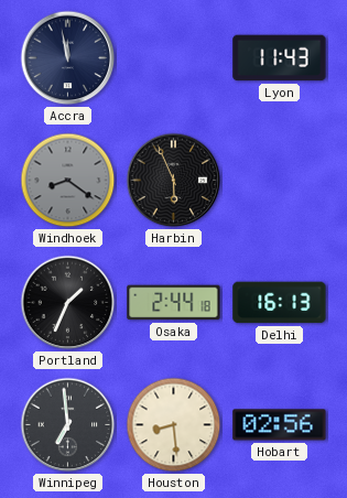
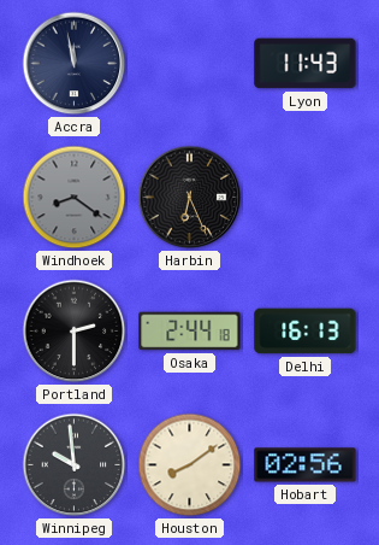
Harbin: 5:56 -> 6:26 (190, 198)
Portland: 1:34 -> 2:30 (75, 332)
Winnipeg: 6:59 -> 9:59 (75, 465)
Houston: 8:29 -> 8:09 (190, 465)
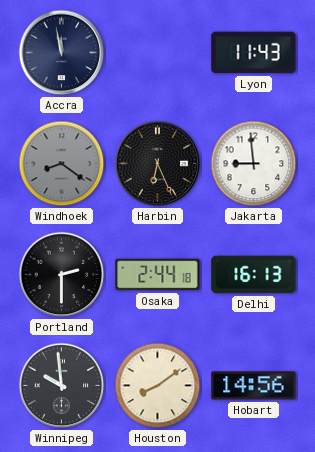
Jakarta: none -> 8:59 (254, 164)
Hobart: 02:56 -> 14:56 (254, 386)
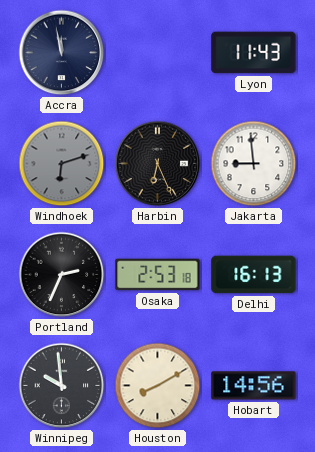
Windhoek: 8:21 -> 6:12 (62, 164)
Portland: 2:30 -> 2:34 (62, 275)
Osaka: 2:44 -> 2:53 (158, 275)
Houston: 8:09 -> 8:10 (158, 386)
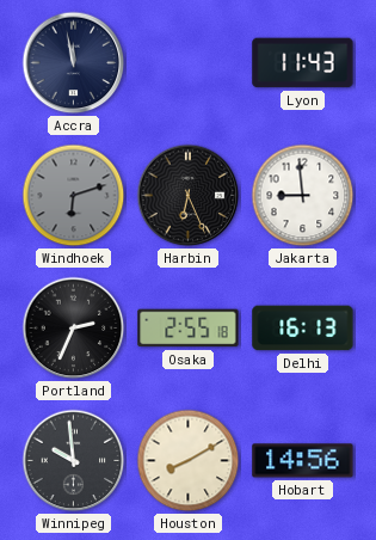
Osaka: 2:53 -> 2:55 (189, 329)
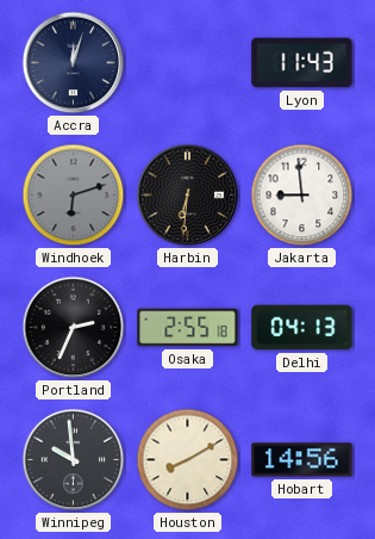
Accra: 11:58 -> 12:03 (74, 63)
Harbin: 6:26 -> 6:31 (188, 196)
Delhi: 16:13 -> 04:13 (302, 328)
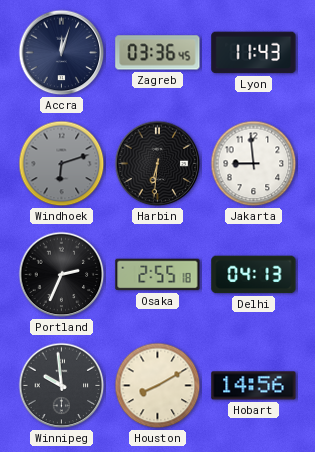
Zagreb: none -> 03:36 (158, 53)
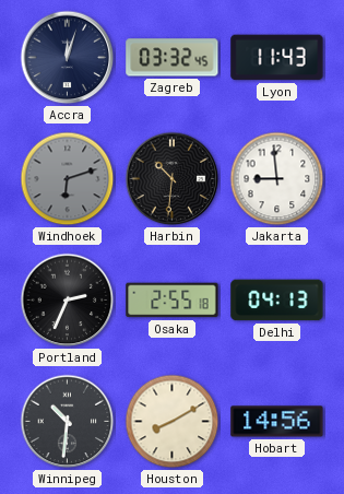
Zagreb: 03:36 -> 03:32 (173, 58)
Harbin: 6:31 -> 10:31 (173, 179)
Winnipeg: 9:59 -> 10:31 (68, 422)
